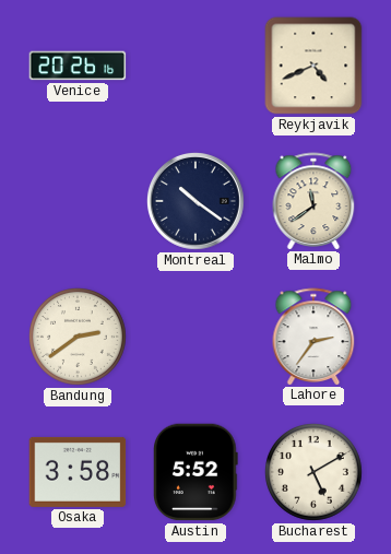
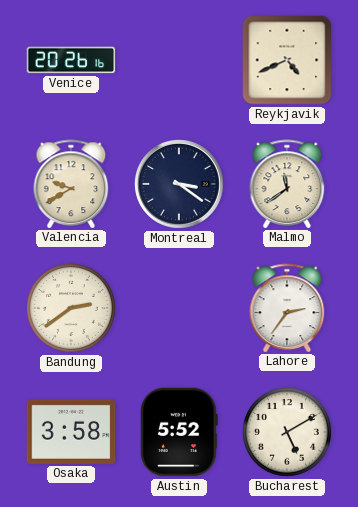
Valencia: none -> 9:40 (71, 184)
Montreal: 10:21 -> 3:21 (179, 184)
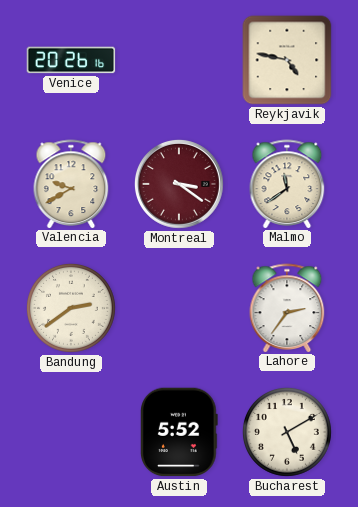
Reykjavik: 4:41 -> 4:47 (287, 60)
Montreal dial: navy -> burgundy (179, 184)
Osaka: 3:58 -> none (71, 432)
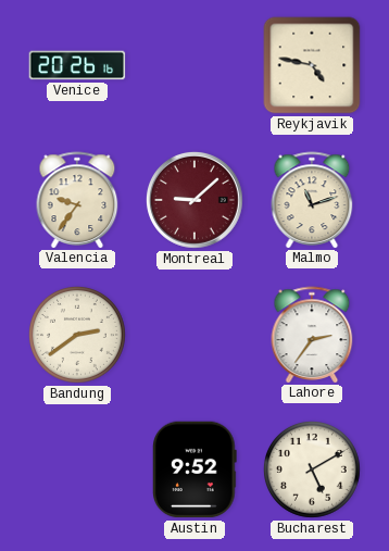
Valencia: 9:40 -> 9:36 (77, 200)
Montreal: 3:21 -> 9:08 (195, 200)
Malmo: 11:39 -> 11:12 (312, 200)
Austin: 5:52 -> 9:52 (196, 469)
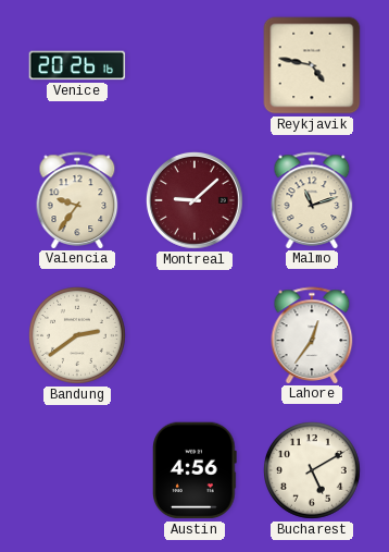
Lahore: 2:36 -> 12:36 (312, 335)
Austin: 9:52 -> 4:56 (196, 470)
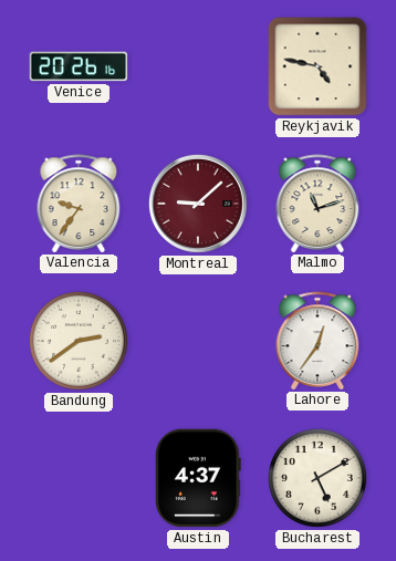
Austin: 4:56 -> 4:37 (199, 478)
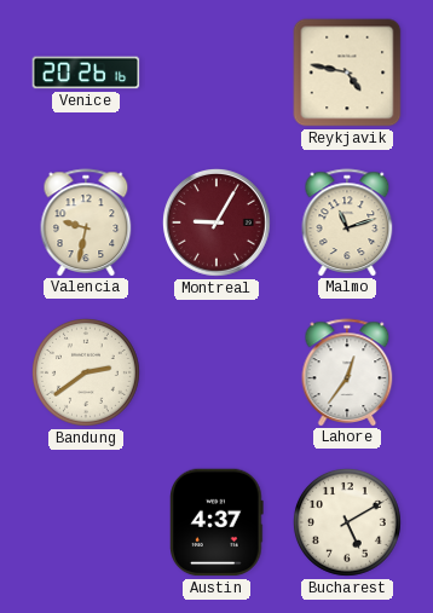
Valencia: 9:36 -> 9:32 (86, 222)
Montreal: 9:08 -> 9:05 (217, 222)
